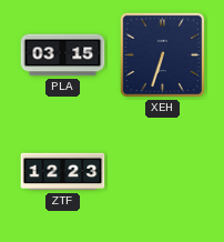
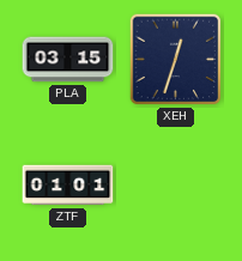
XEH: 6:33 -> 12:33 (176, 60)
ZTF: 12:23 -> 01:01 (68, 186)
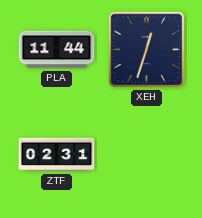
PLA: 03:15 -> 11:44 (57, 50)
ZTF: 01:01 -> 02:31 (57, 155)
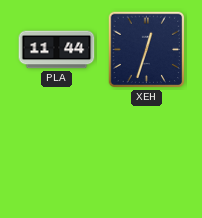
ZTF: 02:31 -> none (57, 155)
